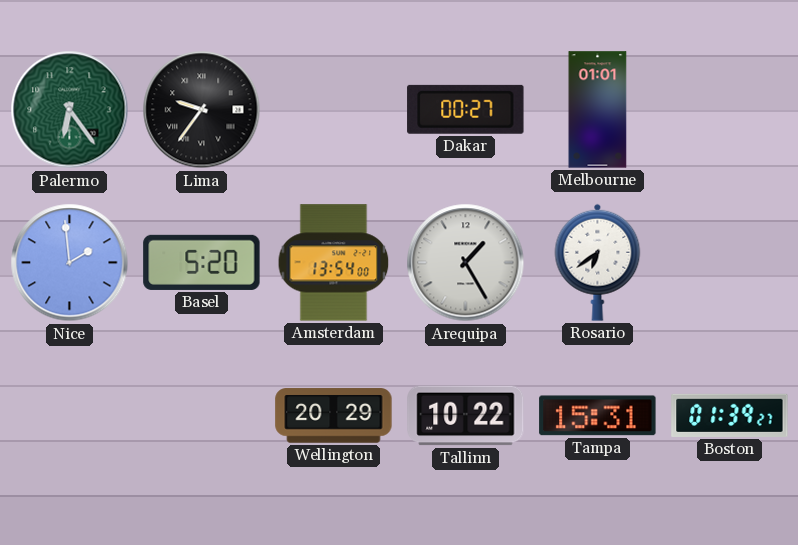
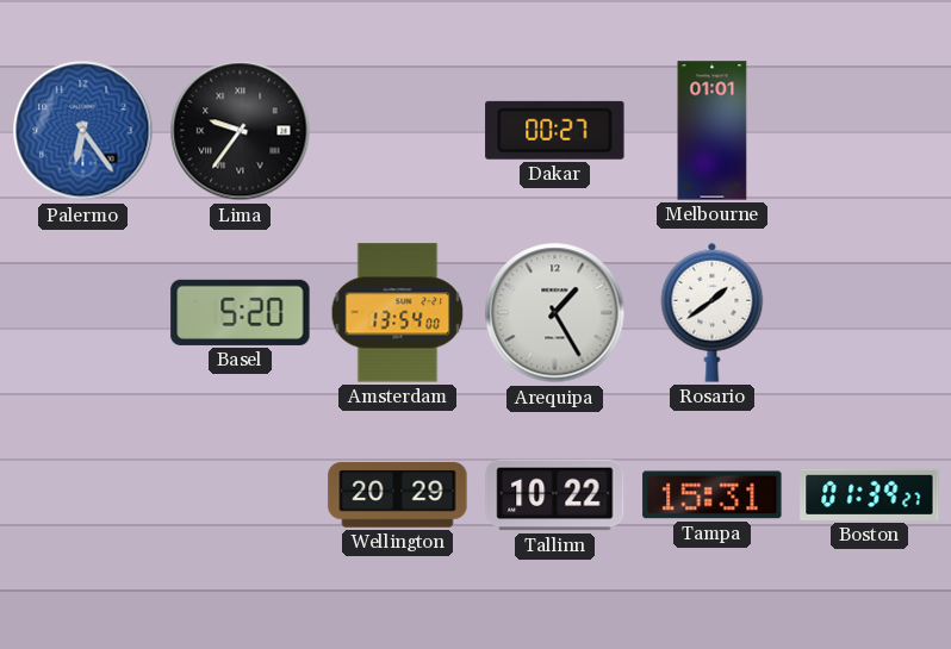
Palermo dial: green -> blue (83, 131)
Nice: 1:59 -> none (70, 263)
Rosario: 6:39 -> 1:39 (713, 312)
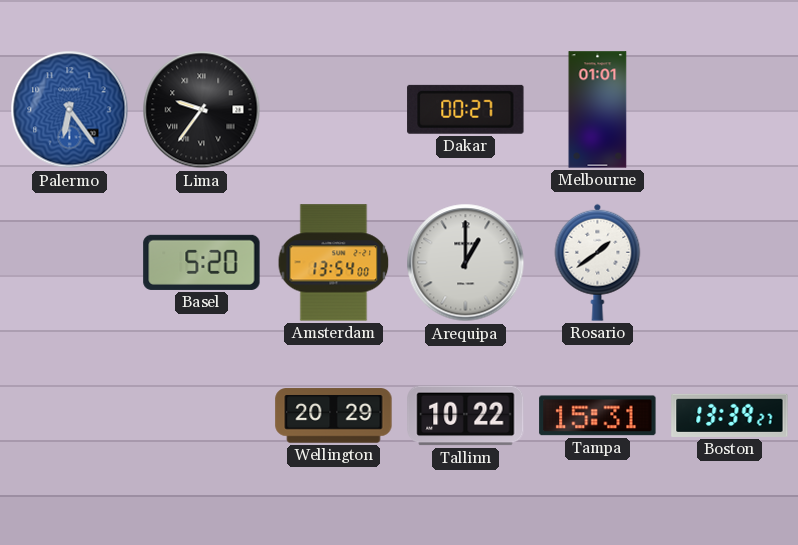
Arequipa: 1:25 -> 1:00 (466, 263)
Boston: 01:39 -> 13:39 (730, 415)
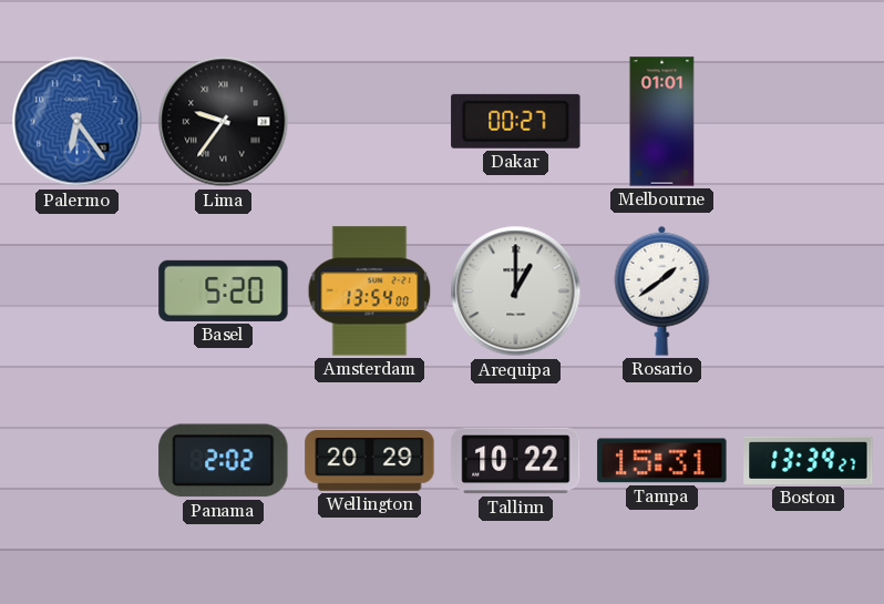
Panama: none -> 2:02 (224, 461)
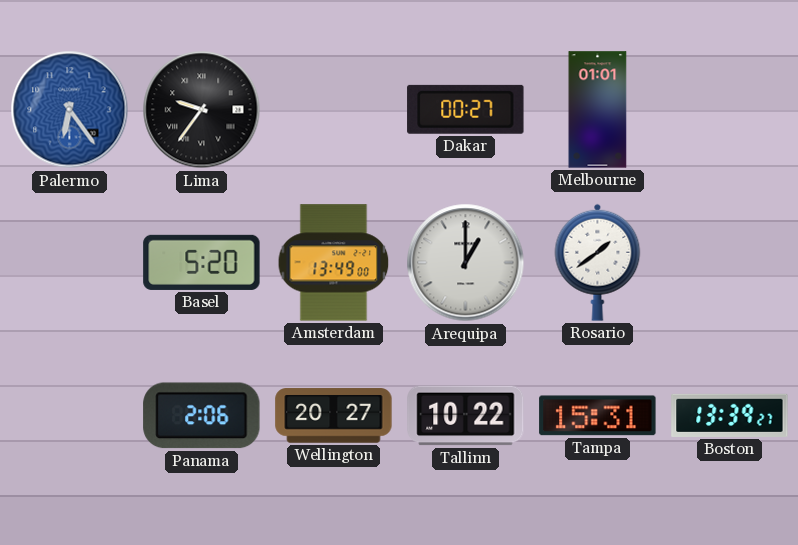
Amsterdam: 13:54 -> 13:49 (334, 263)
Panama: 2:02 -> 2:06 (202, 416)
Wellington: 20:29 -> 20:27 (334, 416)
